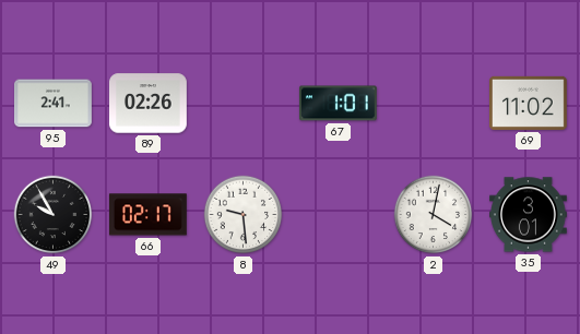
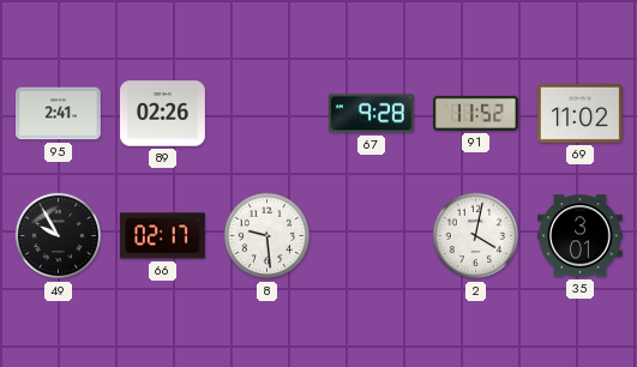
67: 1:01 -> 9:28 (371, 114)
91: none -> 11:52 (476, 113)
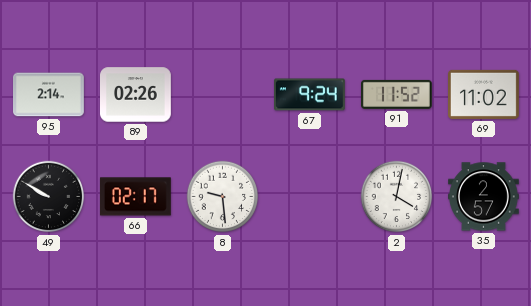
95: 2:41 -> 2:14 (49, 95)
67: 9:28 -> 9:24 (309, 95)
49: 9:55 -> 9:50 (49, 197)
35: 3:01 -> 2:57 (484, 197)
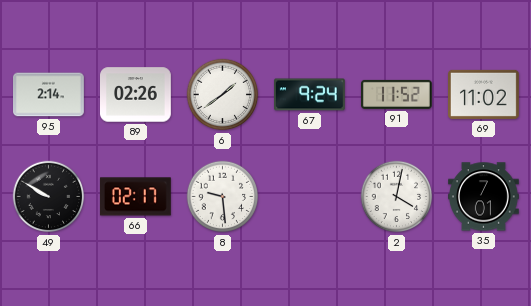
6: none -> 1:39 (223, 95)
35: 2:57 -> 7:01 (484, 197)
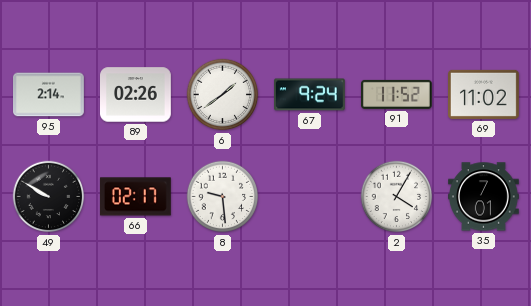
2: 4:02 -> 4:05 (397, 197)
